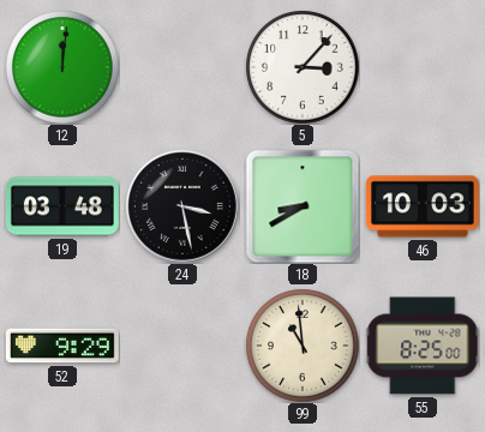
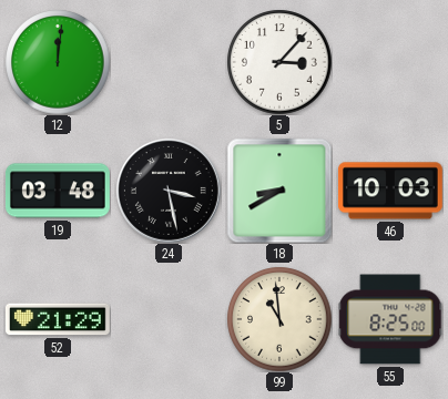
52: 9:29 -> 21:29 (58, 319)
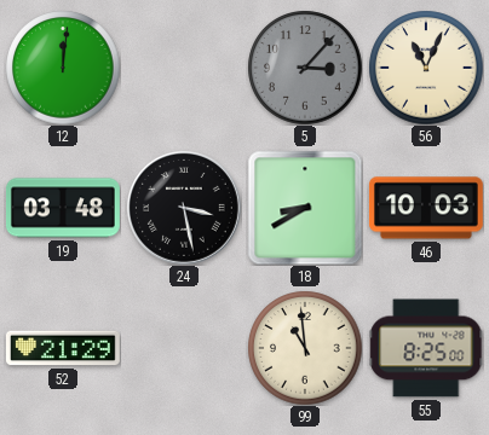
5 dial: white -> grey (305, 68)
56: none -> 11:04 (426, 68)
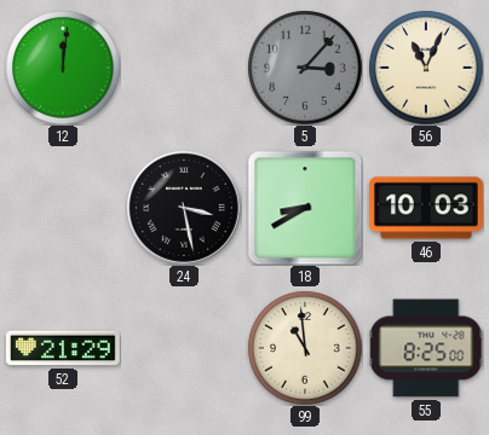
19: 03:48 -> none (63, 208)
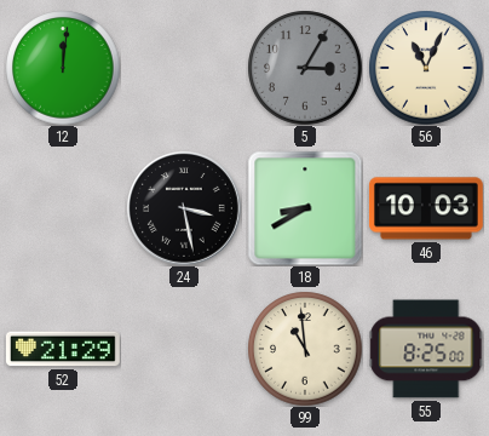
5: 3:07 -> 3:05 (305, 68)
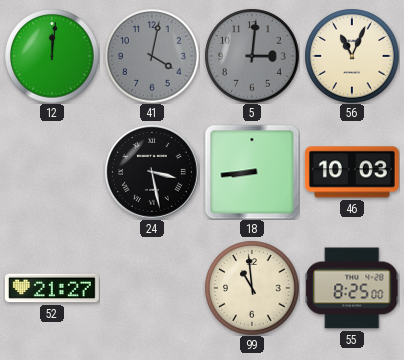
41: none -> 4:02 (152, 56)
5: 3:05 -> 3:01 (252, 56)
18: 8:40 -> 8:44 (252, 172)
52: 21:29 -> 21:27 (52, 288)
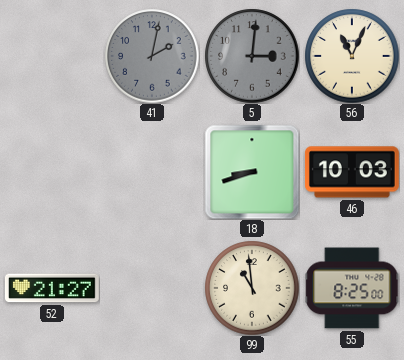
12: 12:01 -> none (52, 56)
41: 4:02 -> 2:02 (152, 56)
24: 3:28 -> none (152, 172)
18: 8:44 -> 8:42 (252, 172)
